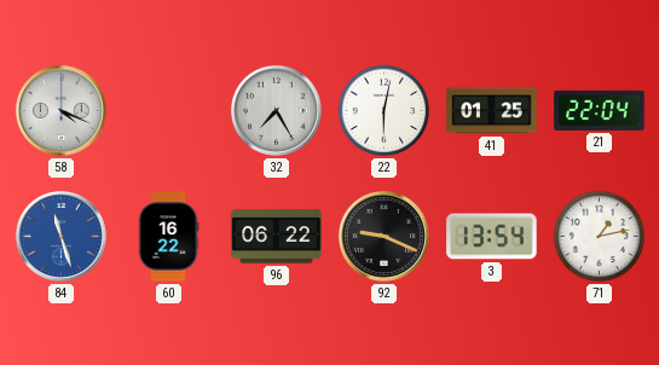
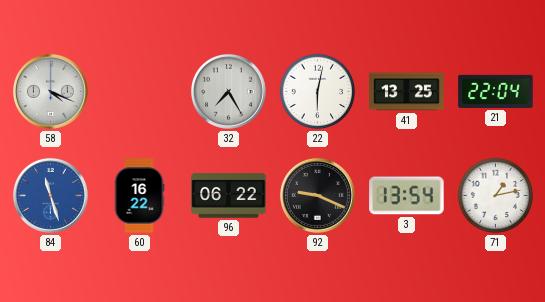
41: 01:25 -> 13:25 (407, 92)
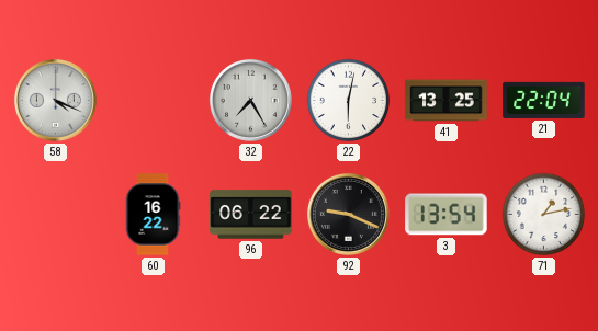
84: 11:27 -> none (50, 195)
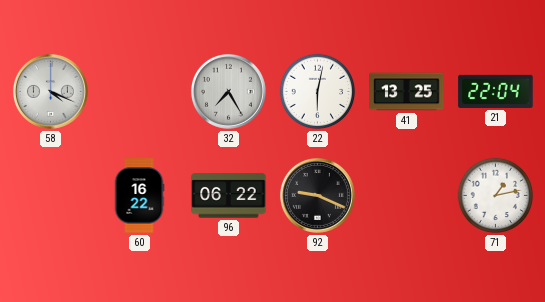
3: 13:54 -> none (447, 215)
